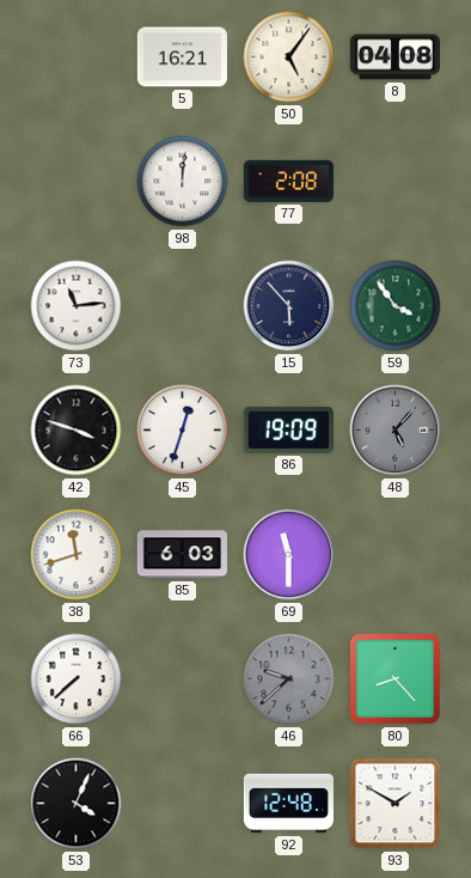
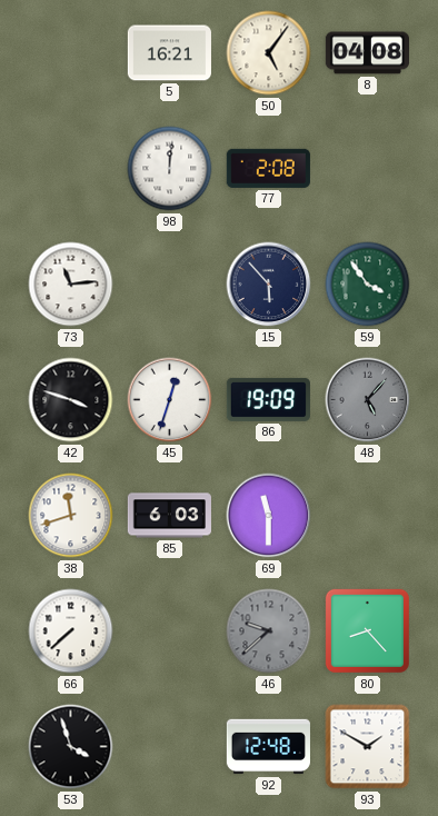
53: 4:04 -> 3:57 (71, 747)
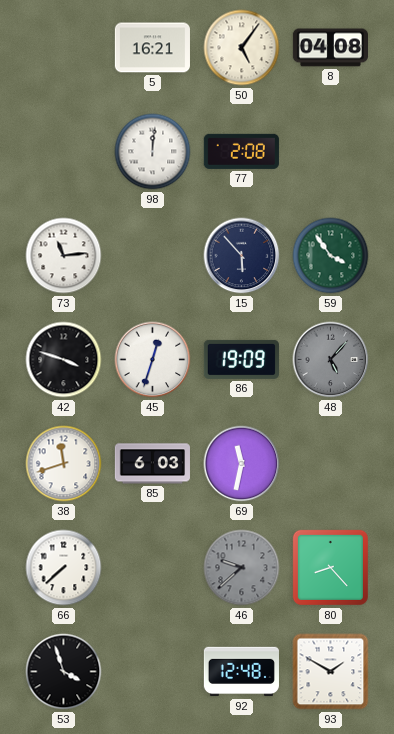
69: 11:30 -> 11:32 (242, 464)
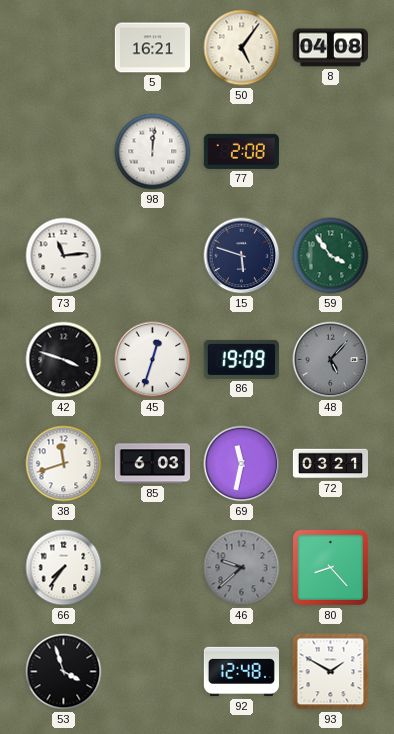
15: 5:53 -> 5:48 (242, 256)
72: none -> 03:21 (330, 464)
66: 7:38 -> 7:36 (64, 568)
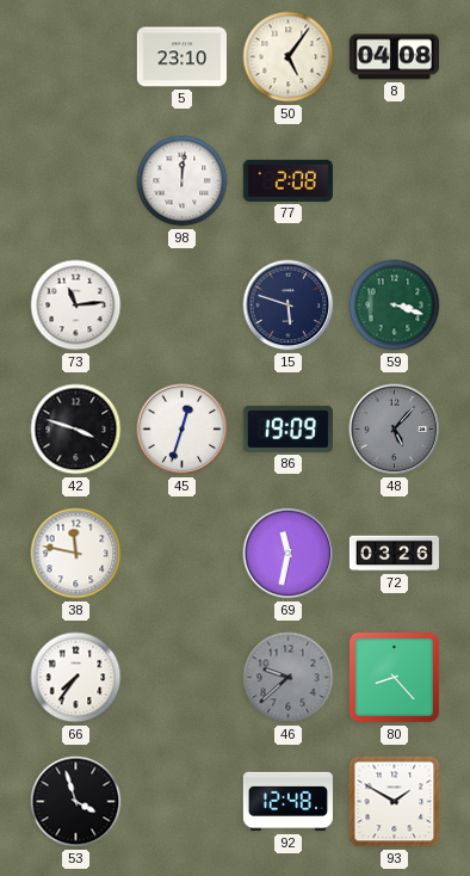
5: 16:21 -> 23:10 (181, 57)
59: 3:54 -> 3:18 (395, 306)
38: 11:42 -> 11:47 (76, 554)
85: 6:03 -> none (152, 464)
72: 03:21 -> 03:26 (394, 554)
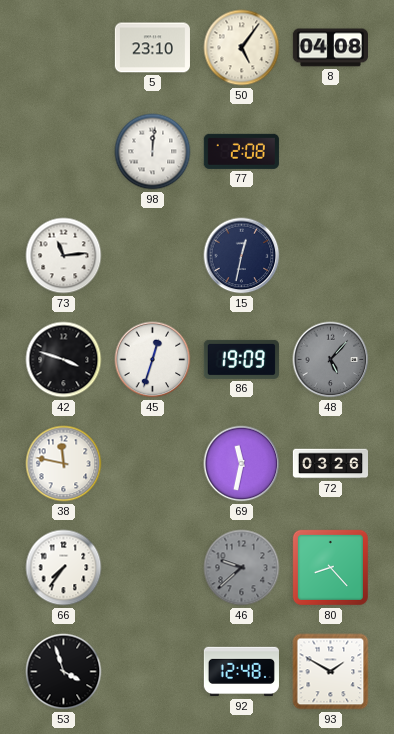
15: 5:48 -> 12:32 (242, 256)
59: 3:18 -> none (395, 306)
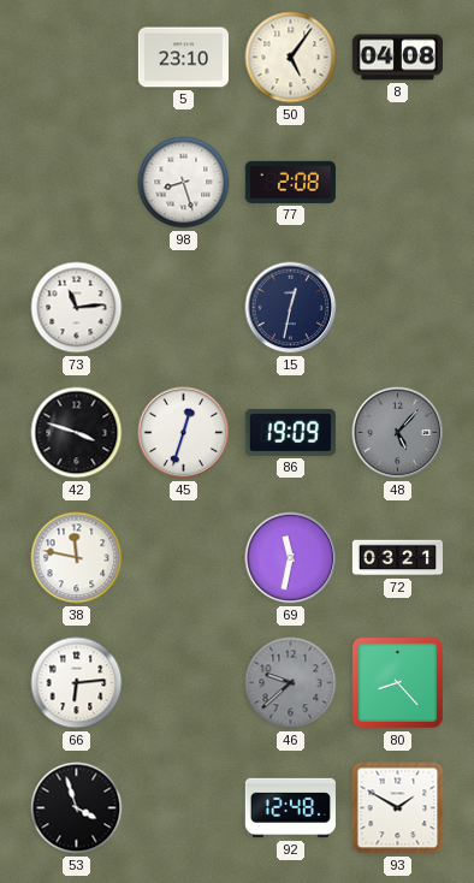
98: 12:01 -> 8:27 (184, 183)
72: 03:26 -> 03:21 (397, 558)
66: 7:36 -> 6:14 (77, 683)
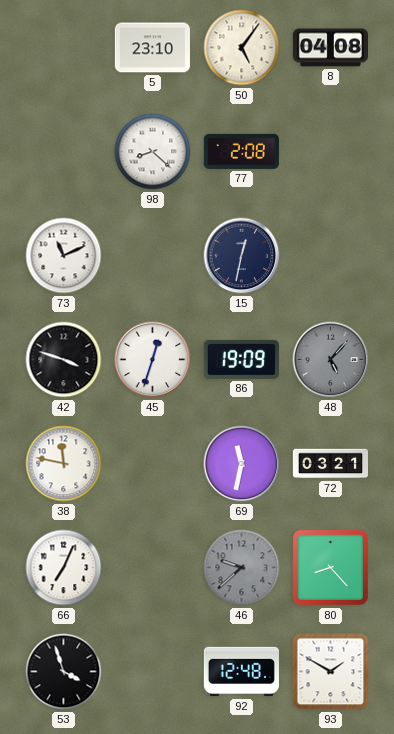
98: 8:27 -> 8:22 (153, 152)
73: 11:14 -> 11:11 (64, 256)
66: 6:14 -> 7:04 (64, 568)
